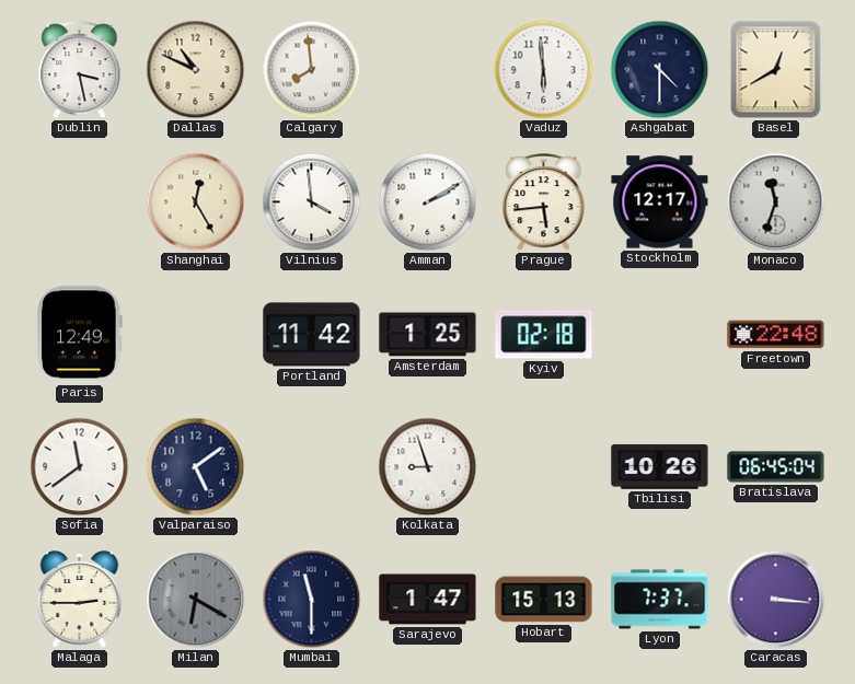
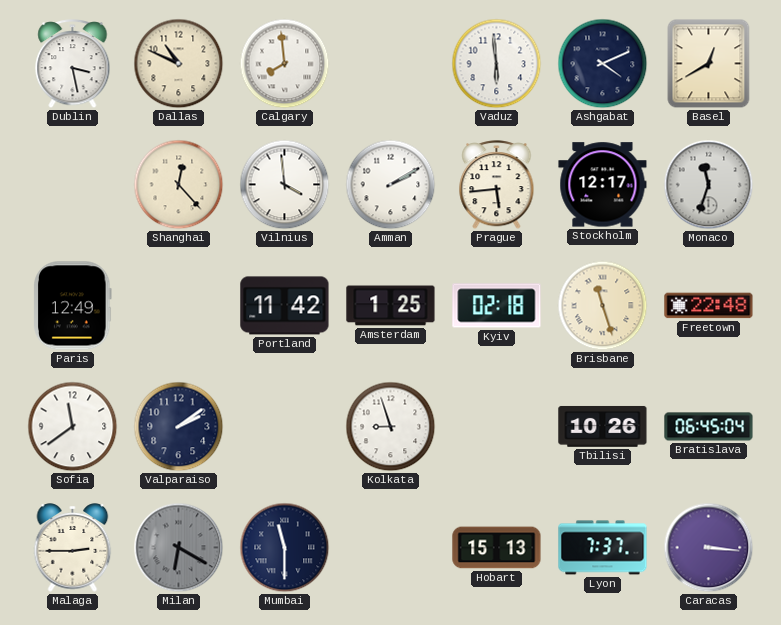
Ashgabat: 4:30 -> 4:11 (603, 64)
Shanghai: 12:25 -> 12:23 (179, 185)
Brisbane: none -> 11:27 (603, 306)
Valparaiso: 5:09 -> 2:09 (179, 427)
Sarajevo: 1:47 -> none (428, 600)
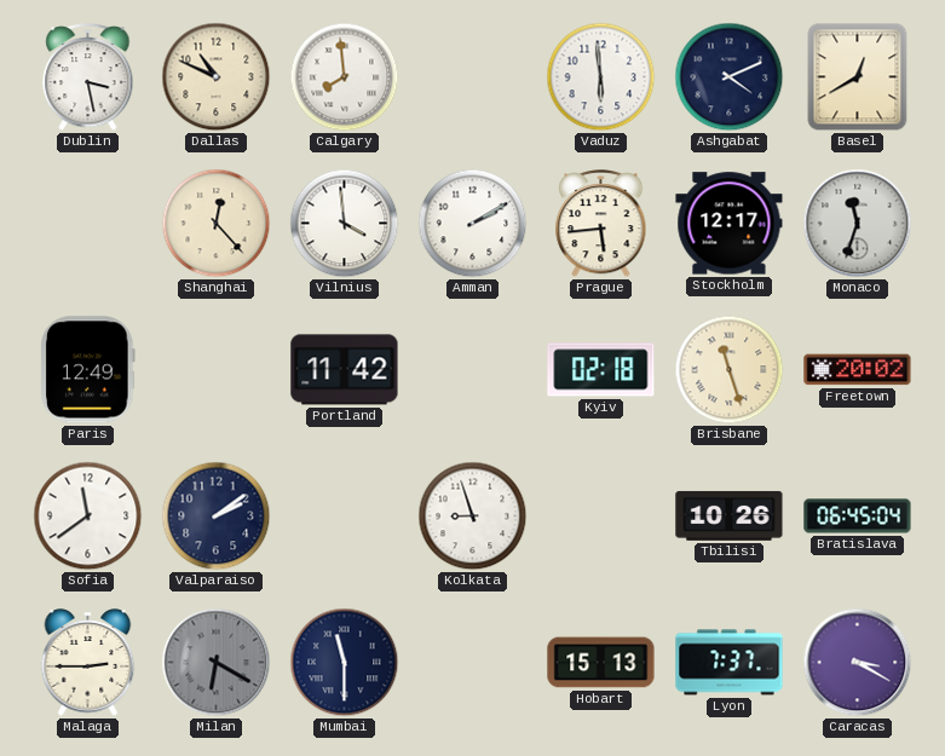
Amsterdam: 1:25 -> none (391, 306)
Freetown: 22:48 -> 20:02 (858, 370)
Caracas: 3:16 -> 3:20 (858, 663)
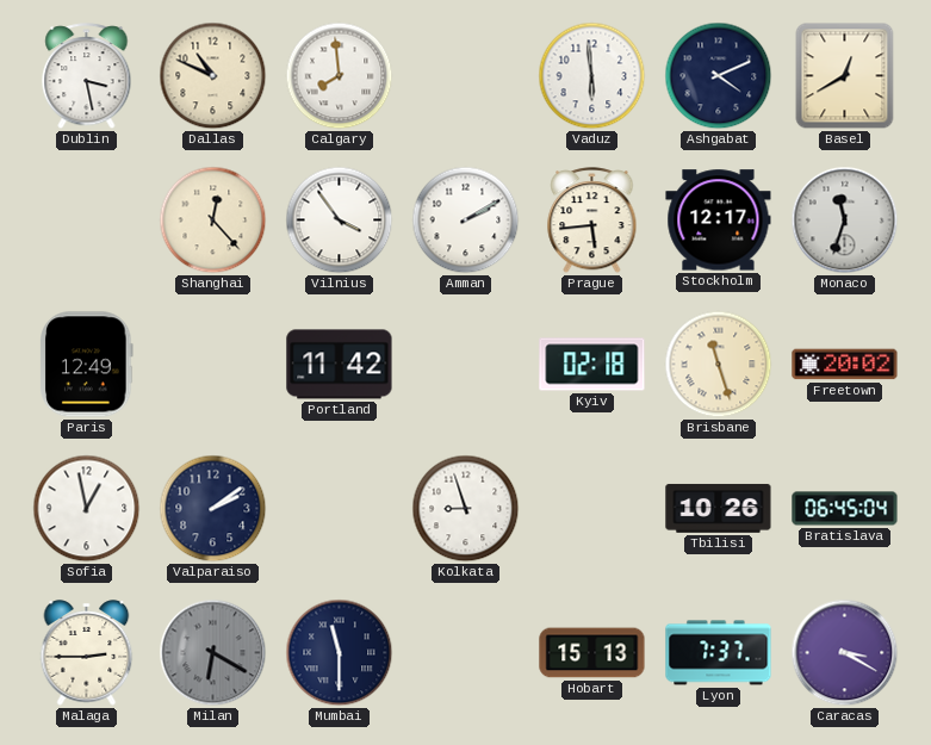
Vilnius: 3:59 -> 3:54 (340, 221)
Sofia: 11:39 -> 12:58 (87, 509)
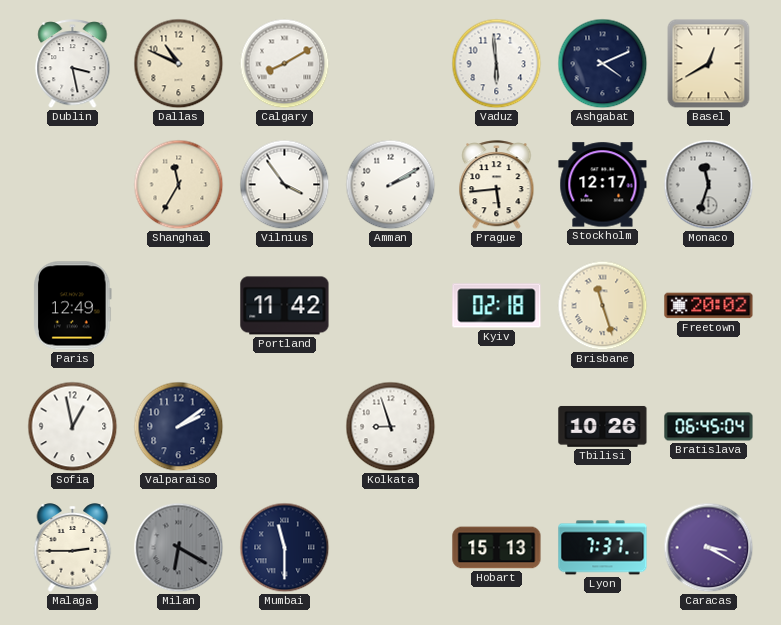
Calgary: 7:59 -> 8:10 (285, 64)
Shanghai: 12:23 -> 11:35 (179, 185)
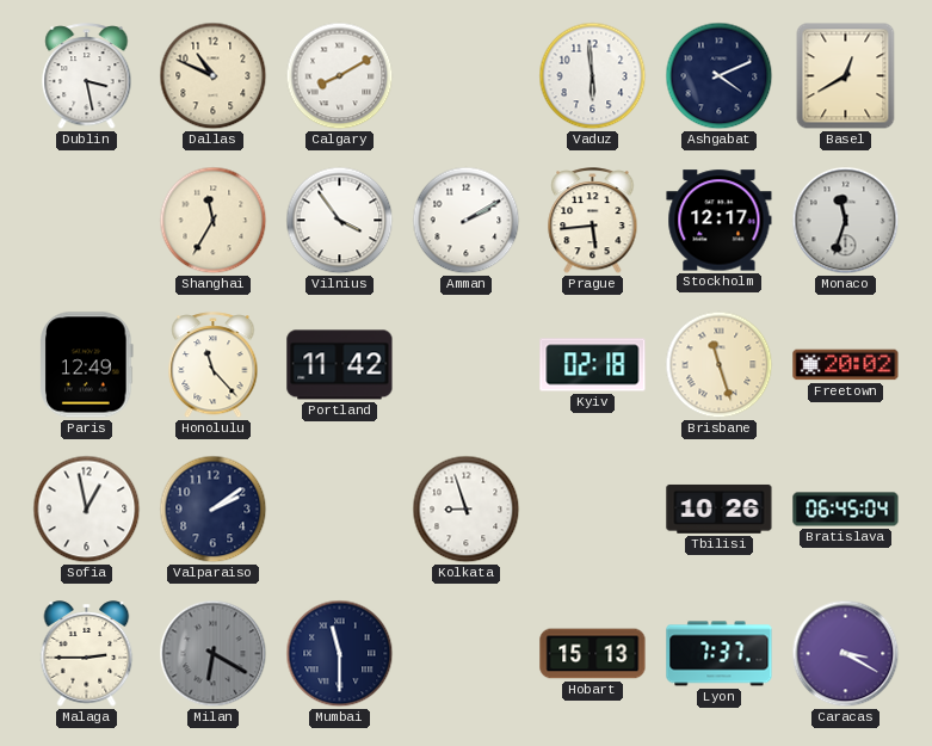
Honolulu: none -> 11:23 (214, 365)
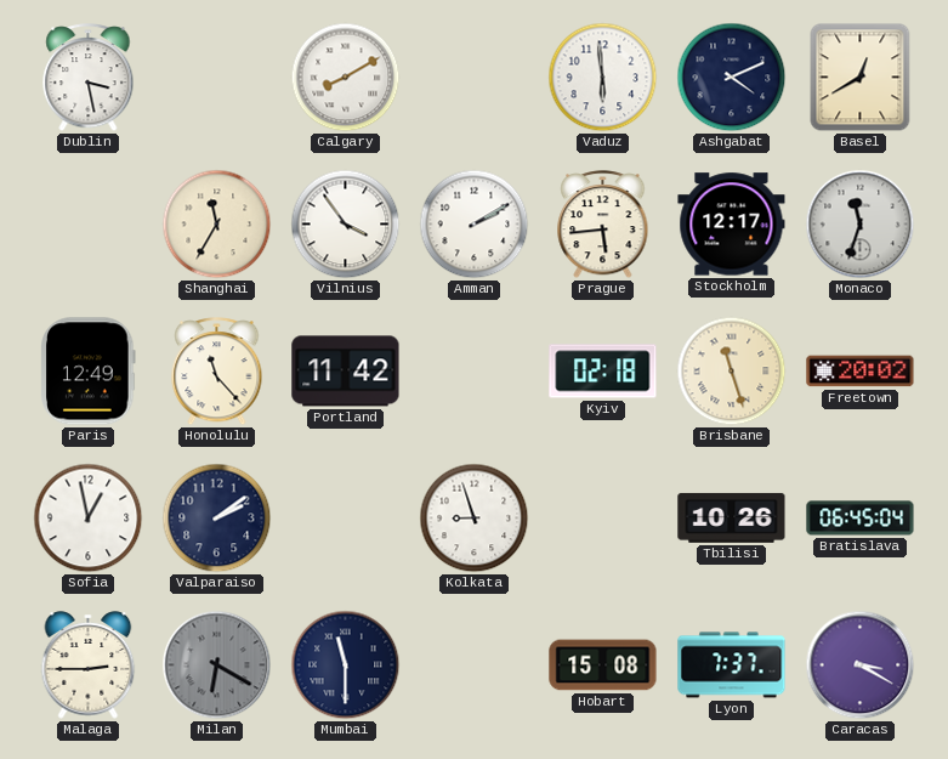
Dallas: 10:49 -> none (214, 76)
Hobart: 15:13 -> 15:08 (603, 665)
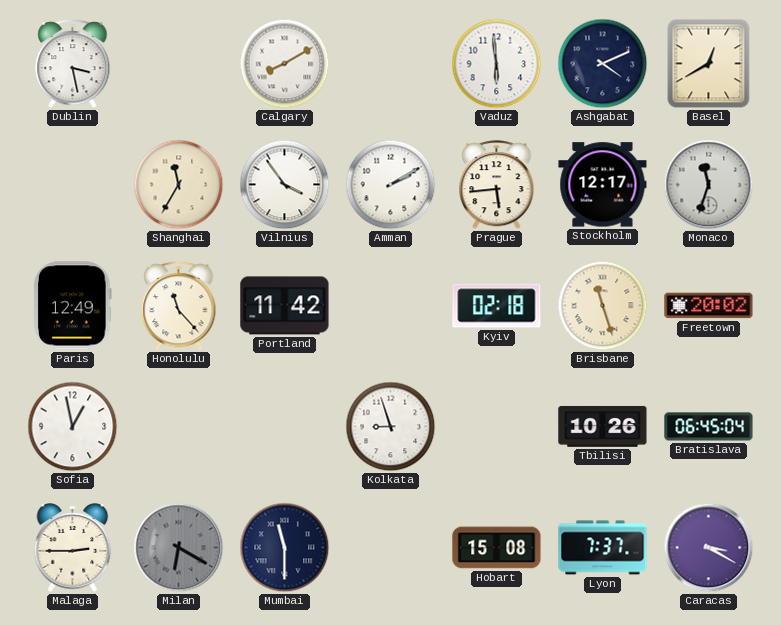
Valparaiso: 2:09 -> none (217, 519)
